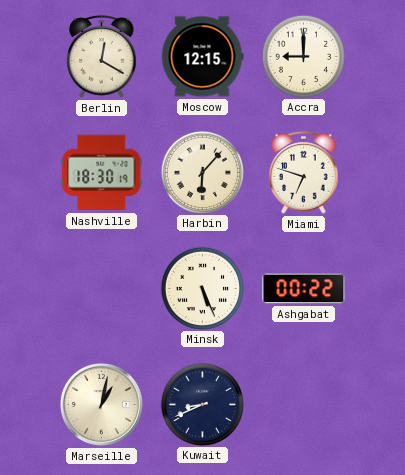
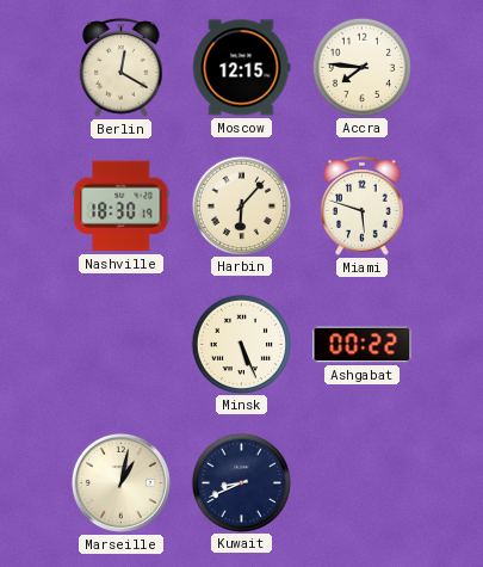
Accra: 9:00 -> 7:46 (361, 67)
Miami: 6:48 -> 5:48 (363, 207)
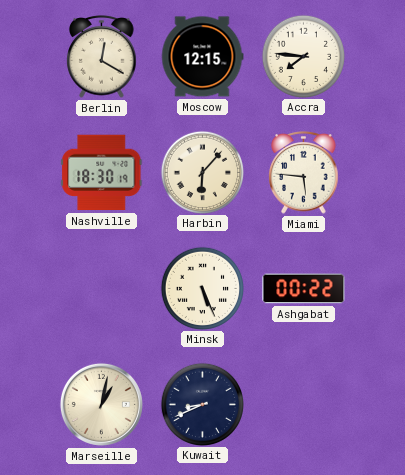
Miami: 5:48 -> 5:46 (304, 173)
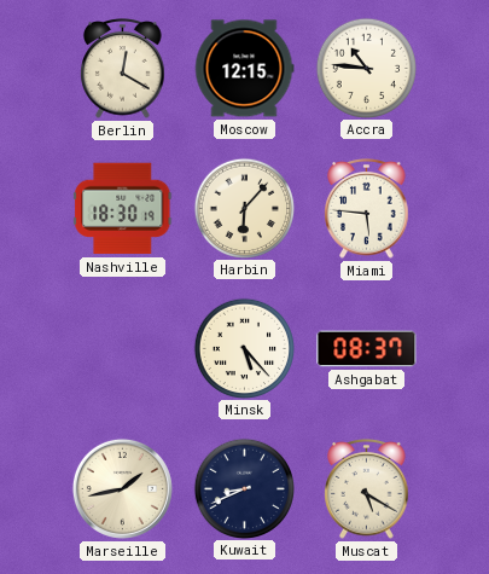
Accra: 7:46 -> 10:46 (366, 68)
Minsk: 5:26 -> 5:23 (244, 348)
Ashgabat: 00:22 -> 08:37 (367, 349)
Marseille: 1:02 -> 1:43 (122, 488)
Muscat: none -> 5:20 (367, 489)
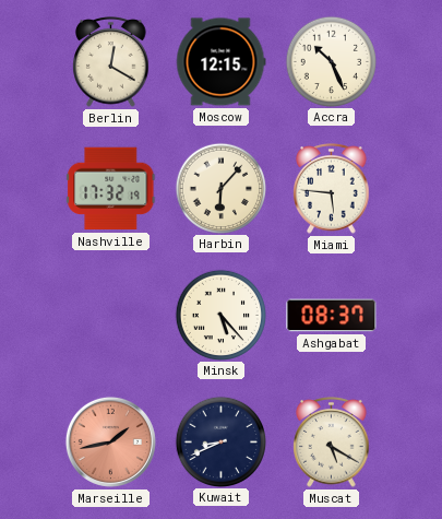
Accra: 10:46 -> 10:26 (331, 61)
Nashville: 18:30 -> 17:32 (111, 189)
Marseille dial: cream -> salmon (110, 441)
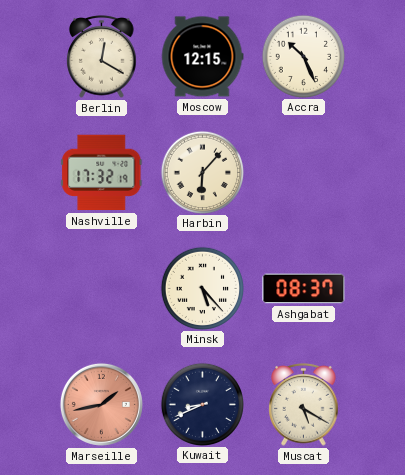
Miami: 5:46 -> none (332, 189)
